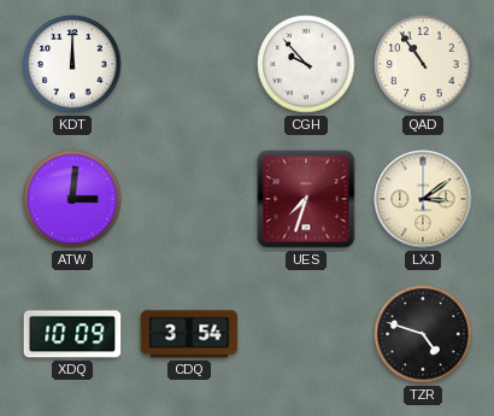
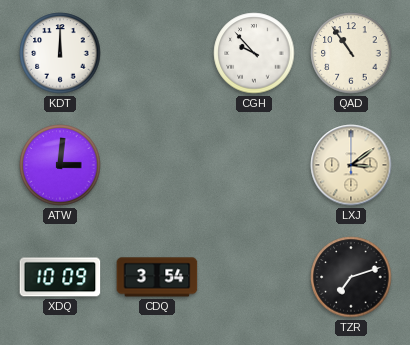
UES: 7:33 -> none (306, 199)
TZR: 4:48 -> 7:12 (351, 277)
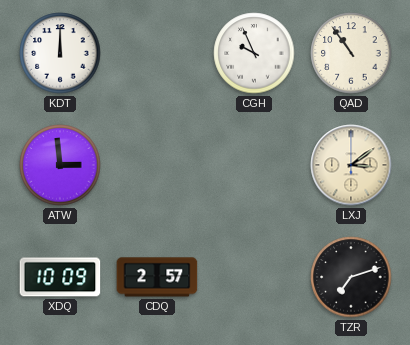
CGH: 9:53 -> 9:56 (254, 53)
ATW: 3:01 -> 2:59 (60, 165)
CDQ: 3:54 -> 2:57 (157, 277)
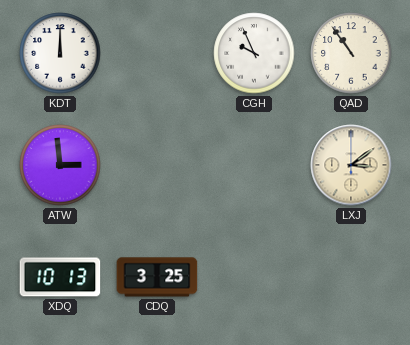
XDQ: 10:09 -> 10:13 (60, 277)
CDQ: 2:57 -> 3:25 (157, 277)
TZR: 7:12 -> none (351, 277)
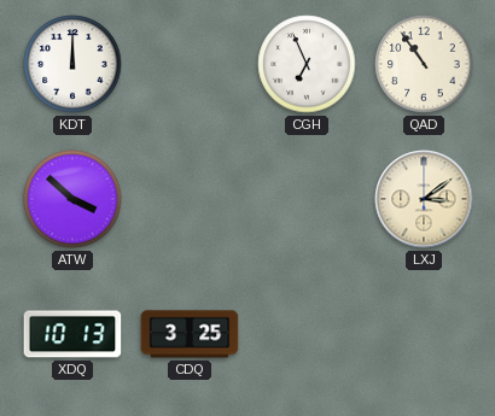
CGH: 9:56 -> 6:56 (307, 64)
ATW: 2:59 -> 3:52 (72, 199)
